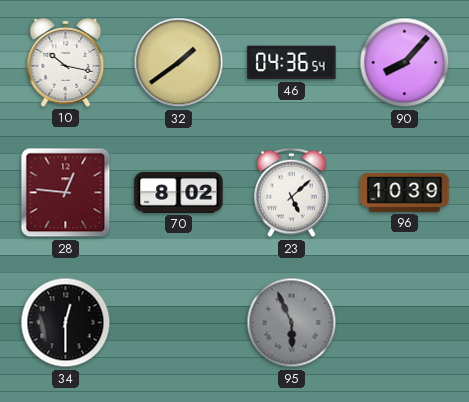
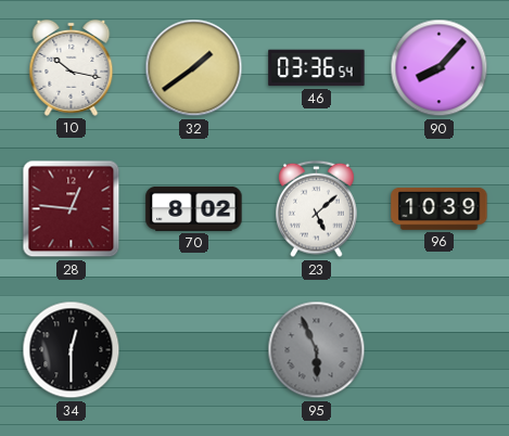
46: 04:36 -> 03:36 (317, 68)
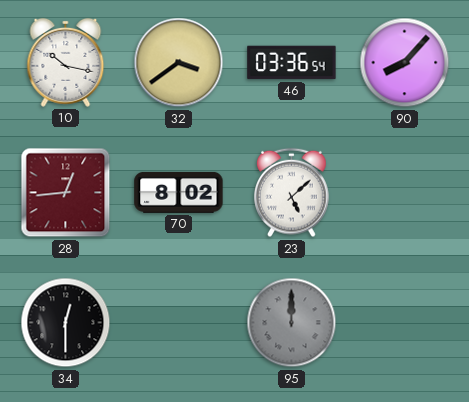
32: 1:39 -> 3:39 (179, 63)
28: 12:46 -> 12:44 (66, 193)
96: 10:39 -> none (440, 208)
95: 5:56 -> 12:00 (292, 323)
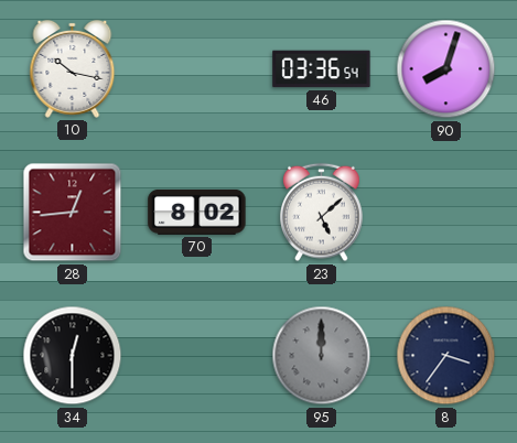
32: 3:39 -> none (179, 63)
90: 8:07 -> 8:03 (446, 69)
8: none -> 3:36 (446, 356)
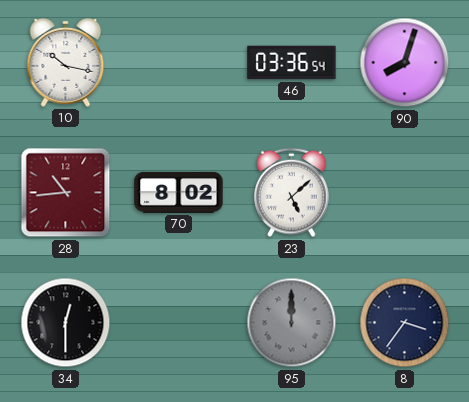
28: 12:44 -> 10:44 (66, 193)
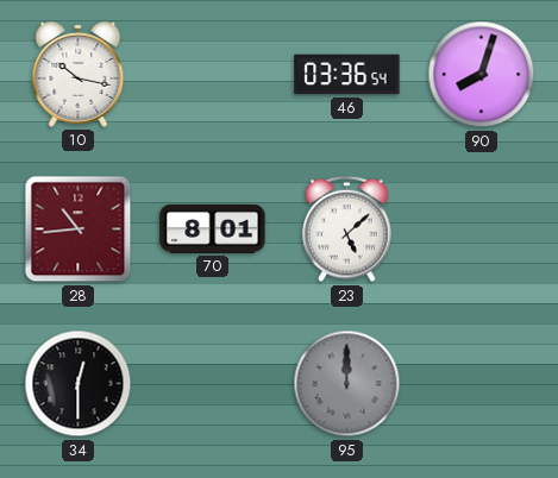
70: 8:02 -> 8:01 (213, 228)
8: 3:36 -> none (405, 323)
